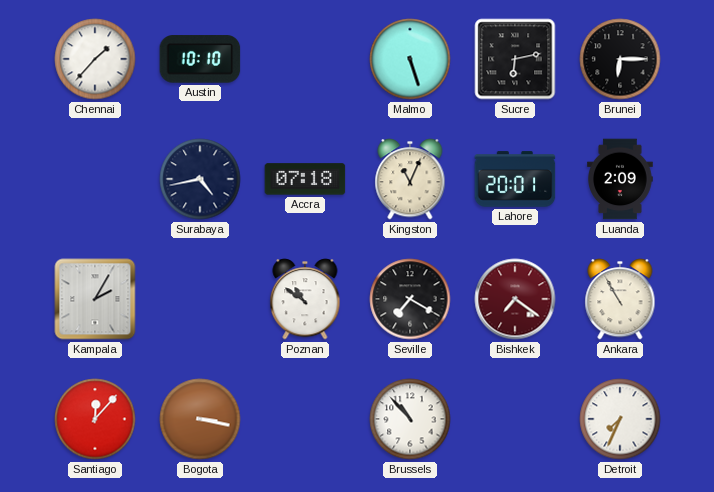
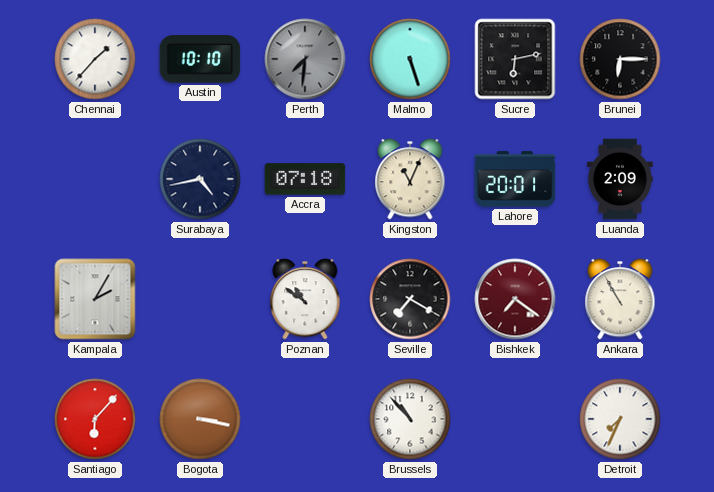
Perth: none -> 7:31 (305, 59)
Santiago: 12:07 -> 6:07 (95, 419)
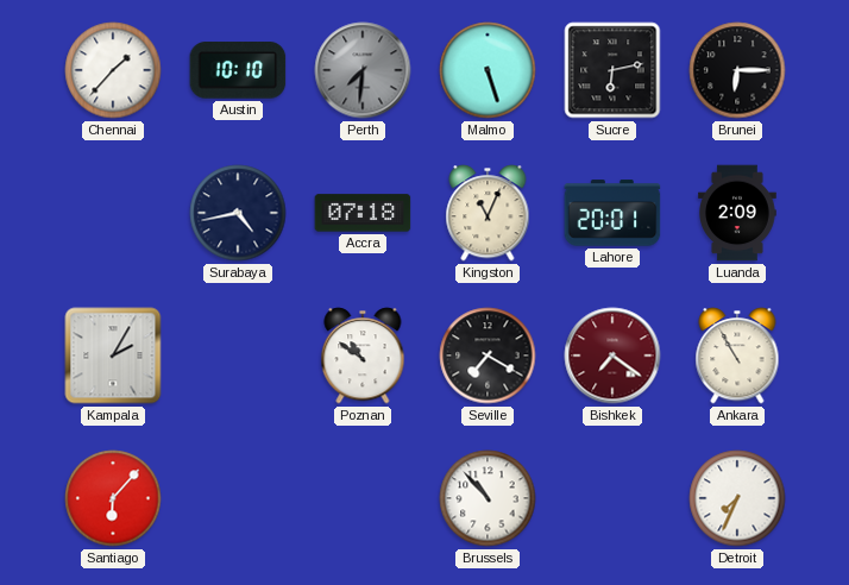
Bogota: 3:17 -> none (200, 419)
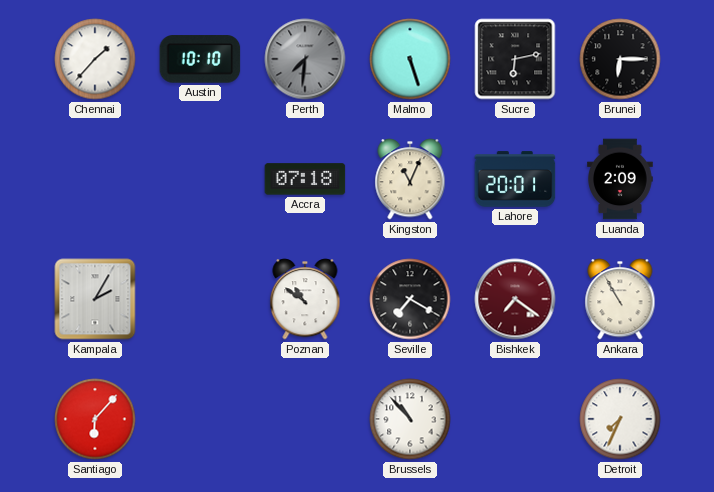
Surabaya: 4:43 -> none (238, 213)
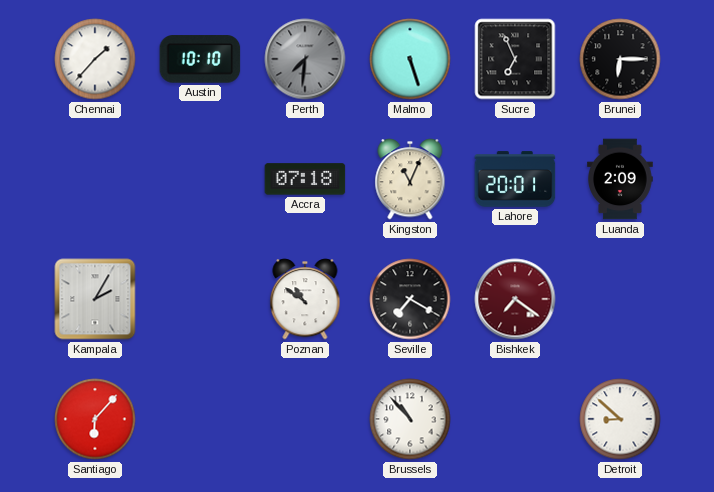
Sucre: 6:13 -> 6:56 (515, 59)
Ankara: 10:55 -> none (620, 299)
Detroit: 7:34 -> 8:52 (620, 419)
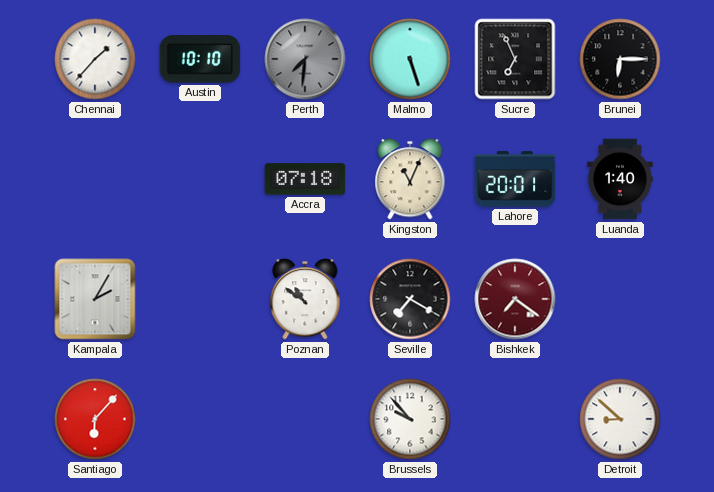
Luanda: 2:09 -> 1:40 (620, 179)
Brussels: 10:53 -> 9:53 (410, 419)
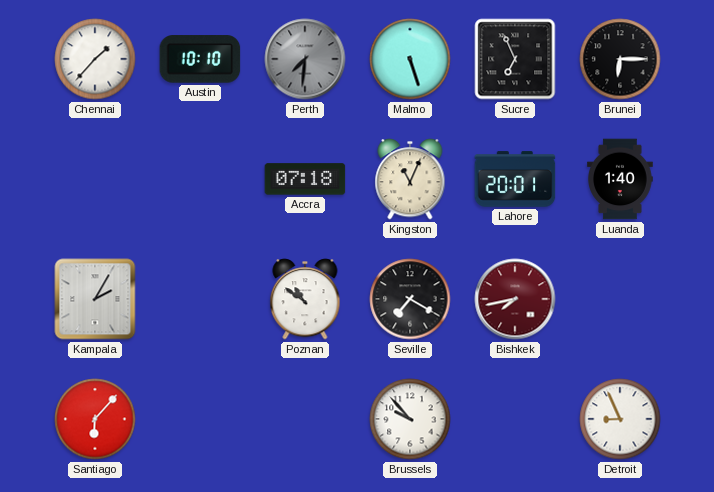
Bishkek: 7:21 -> 7:43 (515, 299)
Detroit: 8:52 -> 8:56 (620, 419)
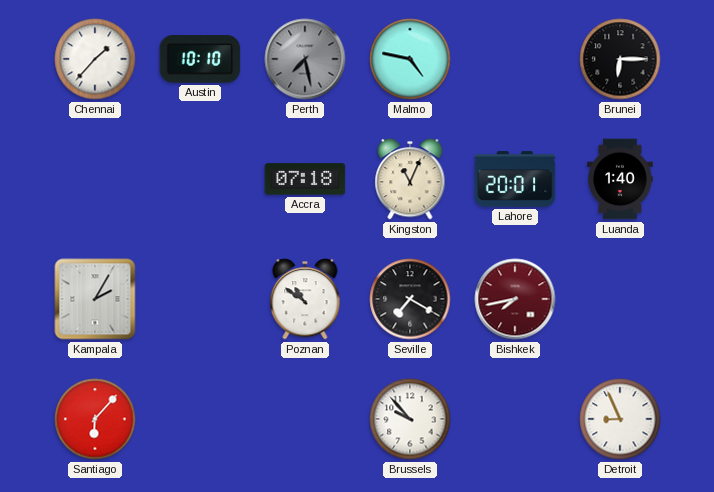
Perth: 7:31 -> 7:28 (305, 59)
Malmo: 5:27 -> 4:47 (410, 59)
Sucre: 6:56 -> none (515, 59)
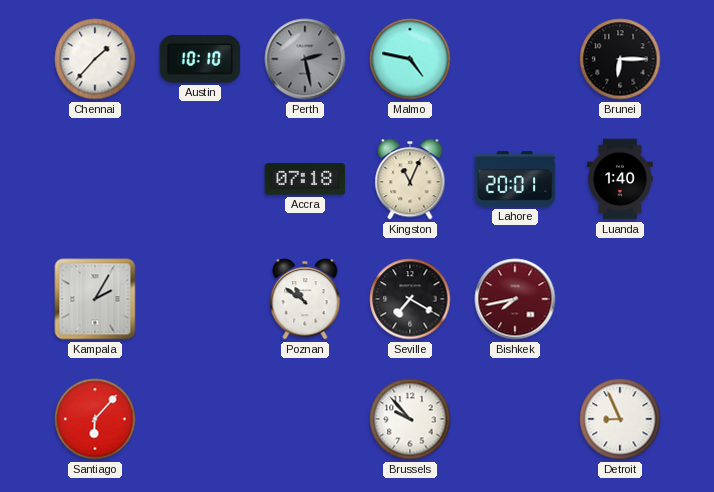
Perth: 7:28 -> 2:28 (305, 59)
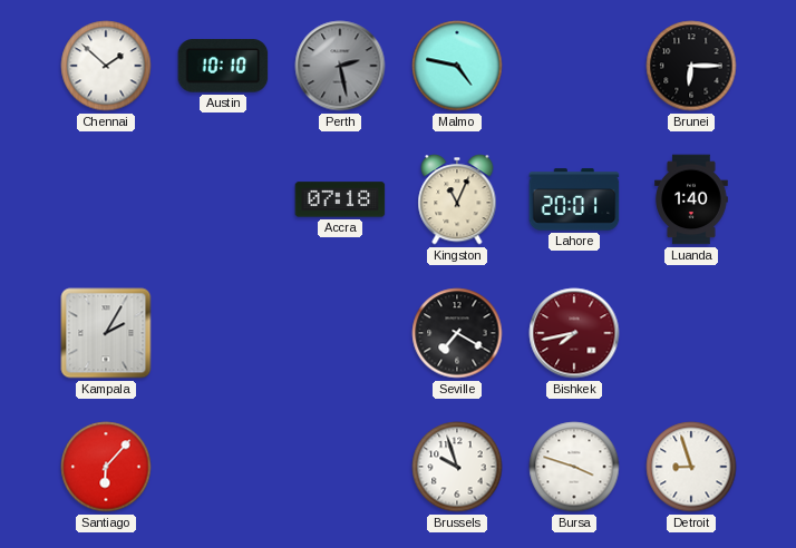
Chennai: 1:37 -> 1:52 (106, 66)
Poznan: 10:51 -> none (305, 299)
Brussels: 9:53 -> 9:57 (457, 467)
Bursa: none -> 3:48 (574, 467)
Detroit: 8:56 -> 8:57 (691, 467)
